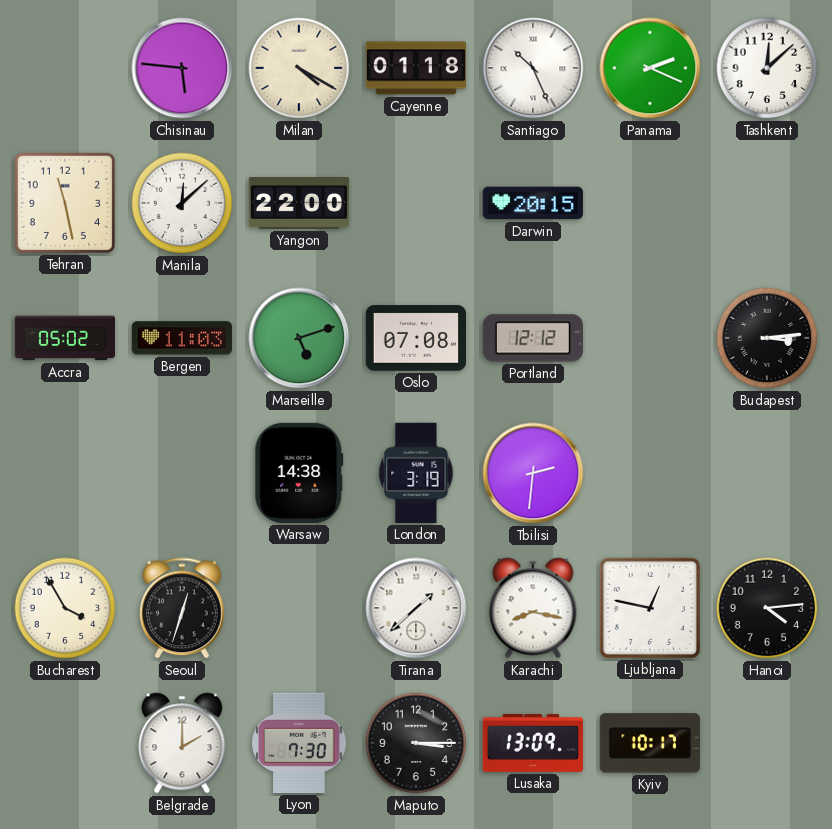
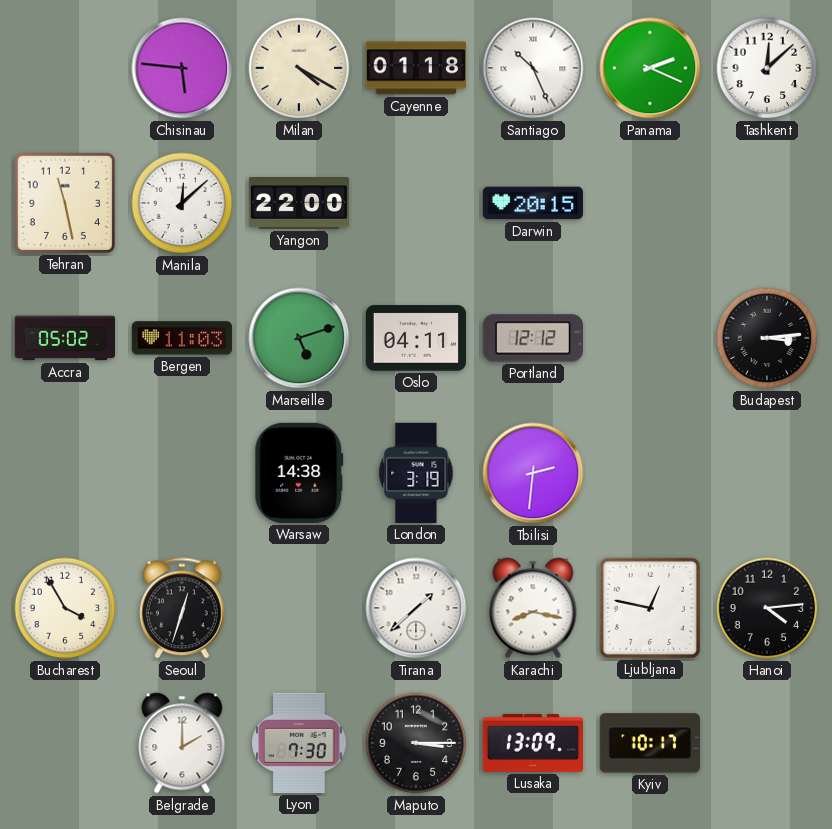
Oslo: 07:08 -> 04:11 (415, 338)
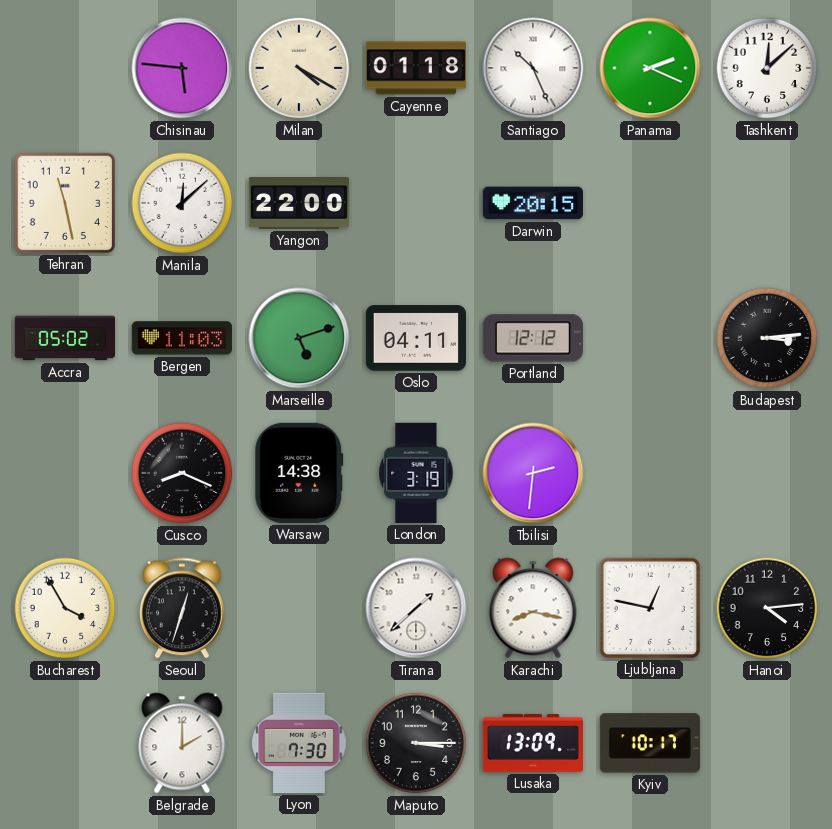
Cusco: none -> 8:19 (182, 473)
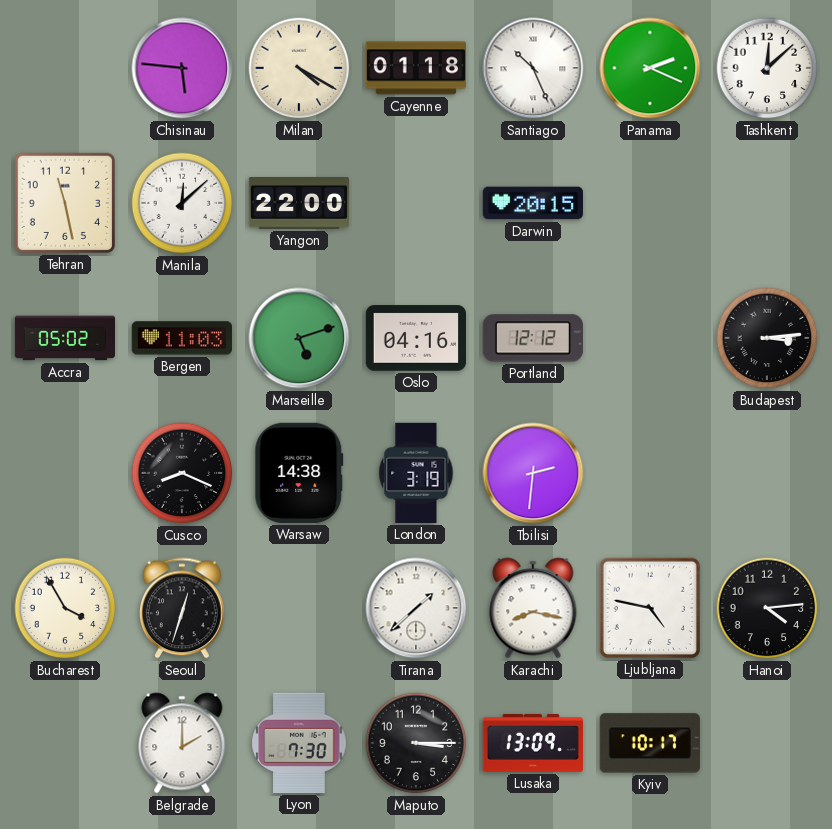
Oslo: 04:11 -> 04:16 (415, 338)
Ljubljana: 12:47 -> 4:47 (650, 608)
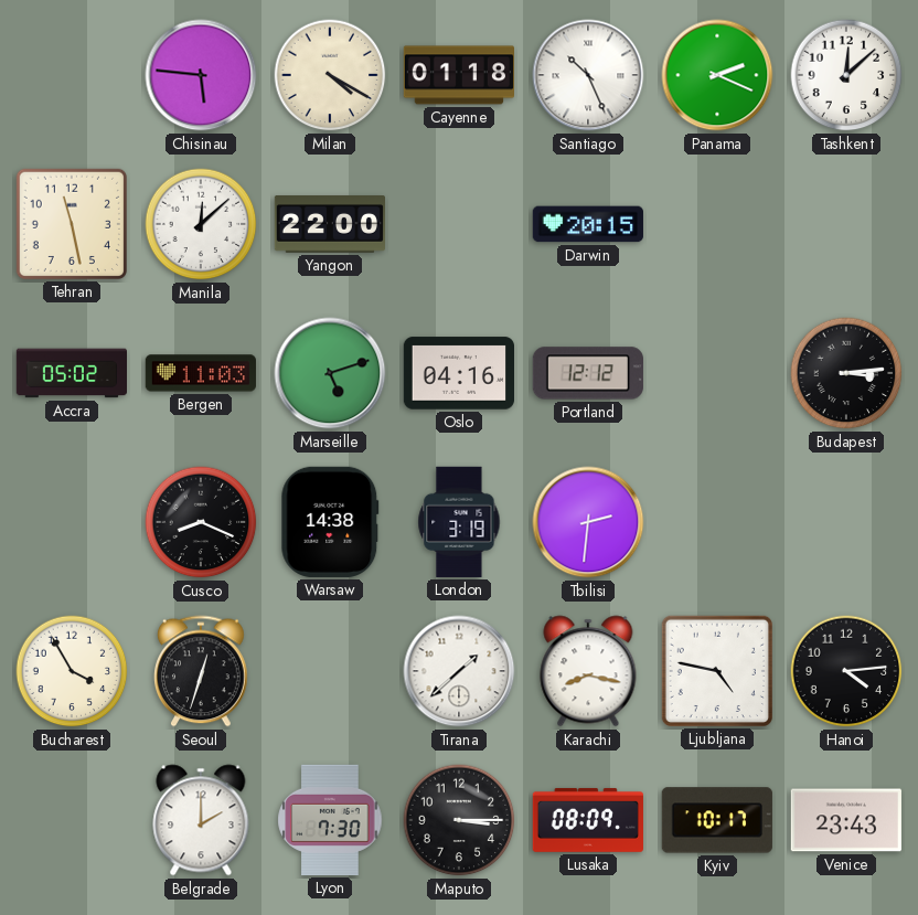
Lusaka: 13:09 -> 08:09 (587, 820)
Venice: none -> 23:43 (846, 820)
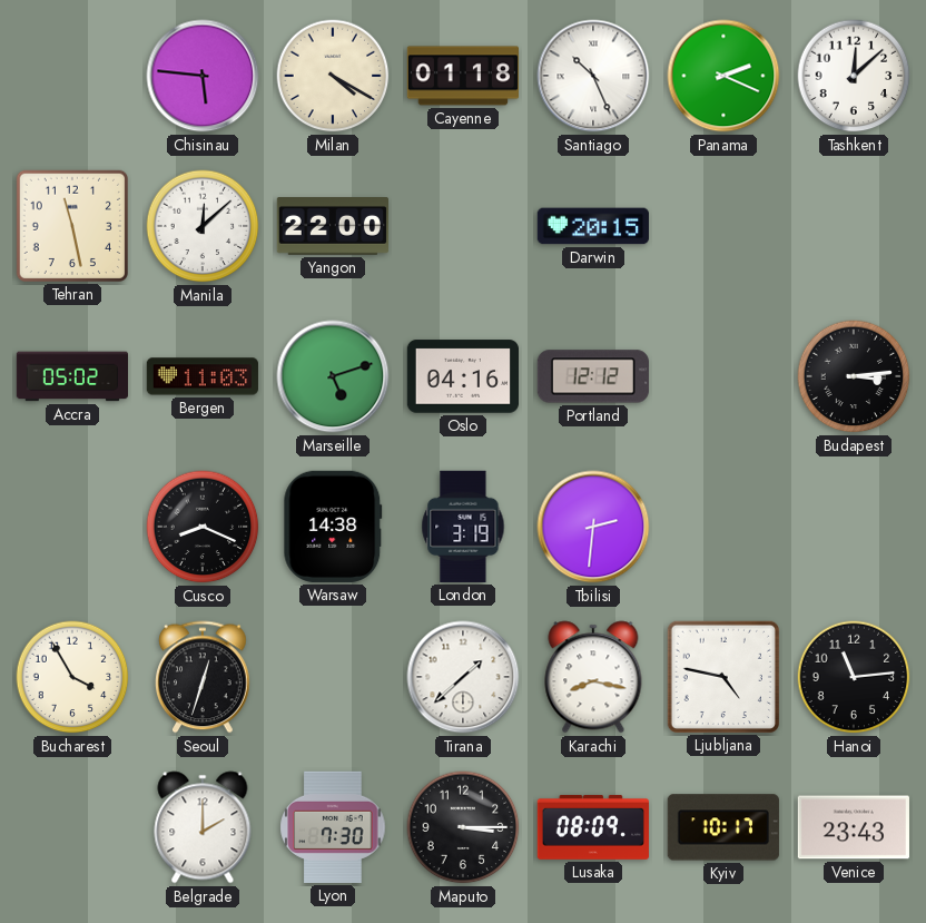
Hanoi: 4:14 -> 11:14 (854, 677)
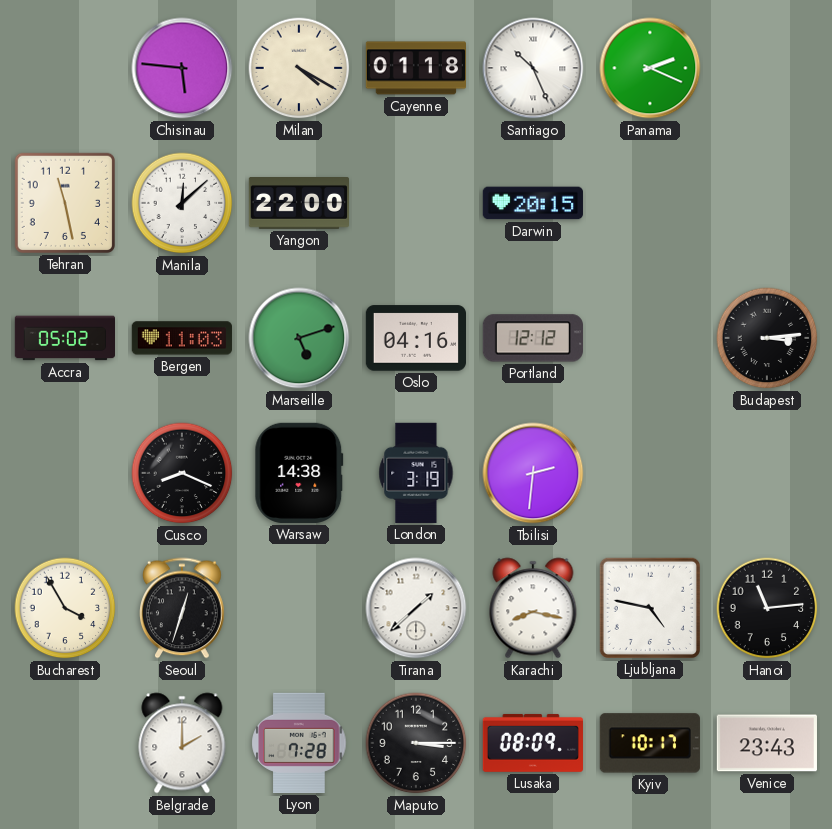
Tashkent: 12:08 -> none (854, 76)
Lyon: 7:30 -> 7:28 (299, 743)
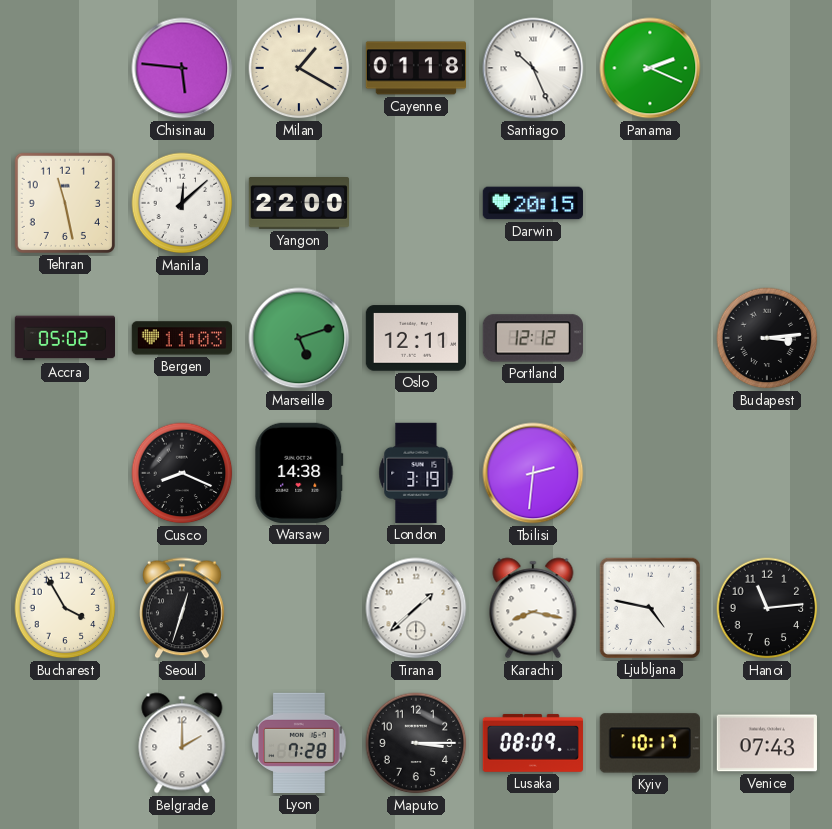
Milan: 4:20 -> 1:20 (299, 68)
Oslo: 04:16 -> 12:11 (415, 338)
Venice: 23:43 -> 07:43 (767, 743)
